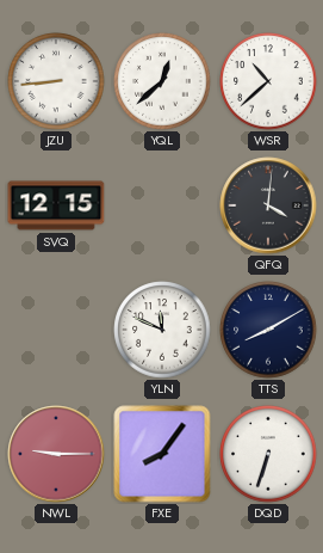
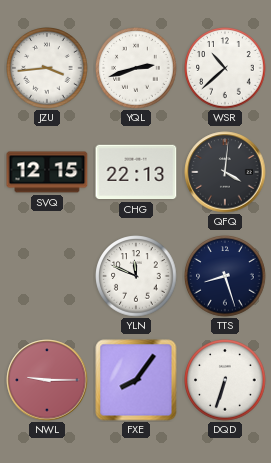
JZU: 8:44 -> 3:44 (47, 68)
YQL: 12:38 -> 2:42 (136, 68)
CHG: none -> 22:13 (136, 172)
TTS: 8:10 -> 8:27 (225, 276)
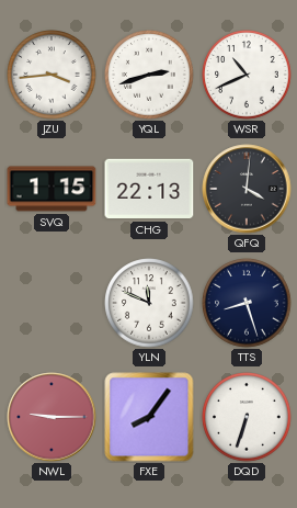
WSR: 10:38 -> 10:41 (247, 75)
SVQ: 12:15 -> 1:15 (52, 189)
